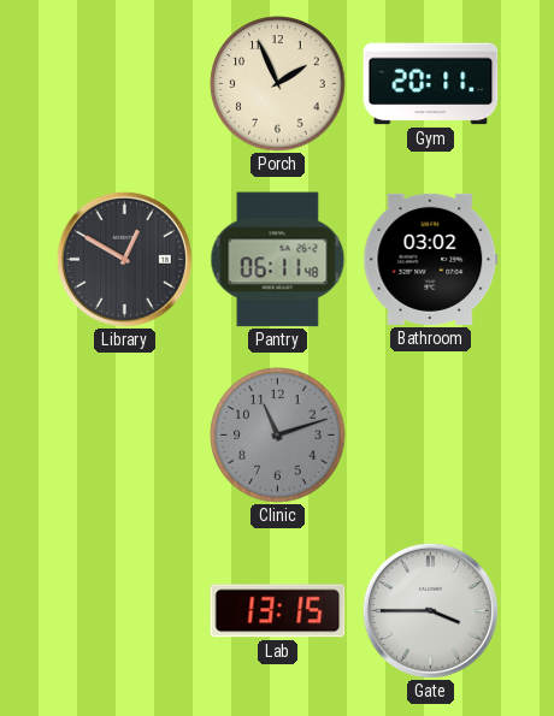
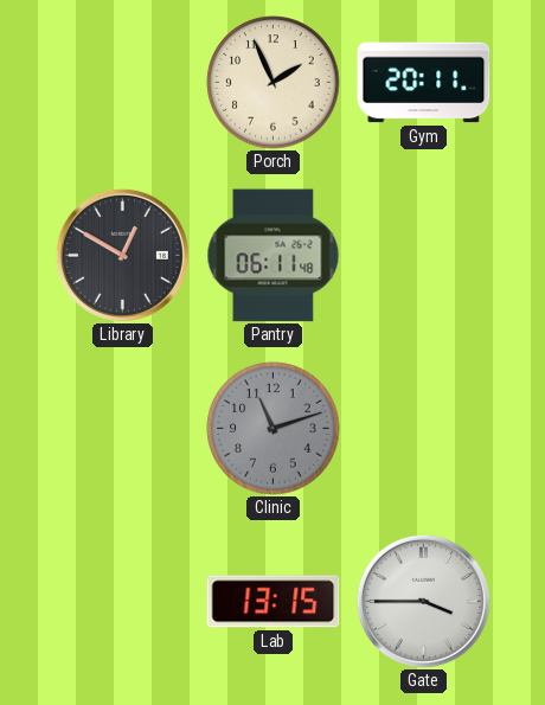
Bathroom: 03:02 -> none (431, 259)
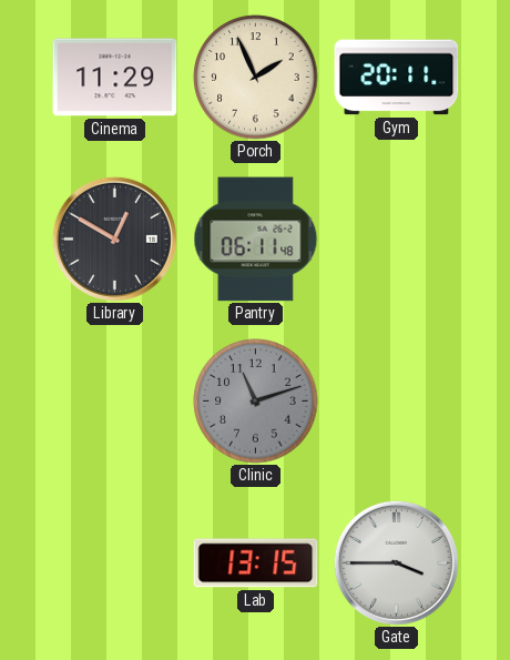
Cinema: none -> 11:29 (115, 78)
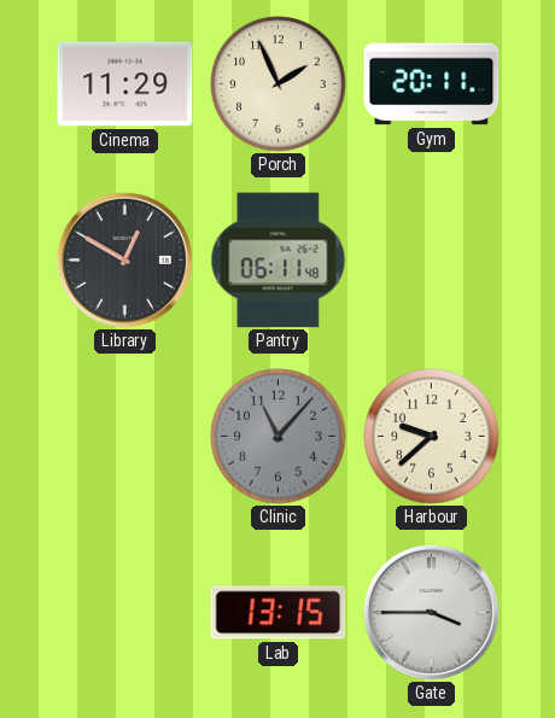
Clinic: 11:12 -> 11:07 (279, 437)
Harbour: none -> 9:38 (432, 437)
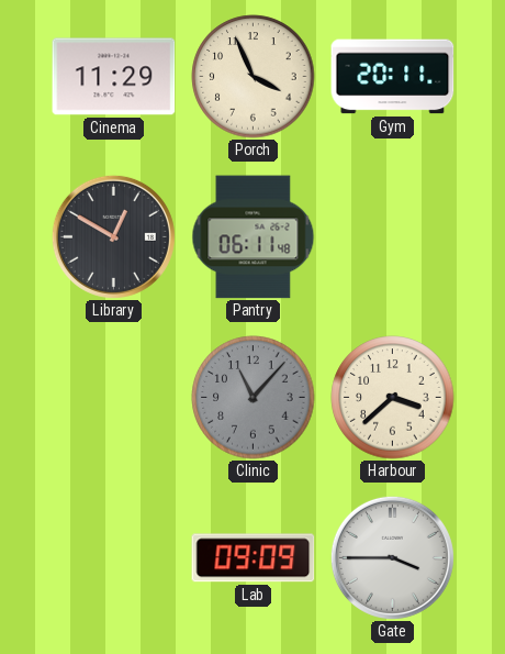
Porch: 1:56 -> 3:56 (254, 77)
Harbour: 9:38 -> 3:38 (393, 398)
Lab: 13:15 -> 09:09 (254, 558)
